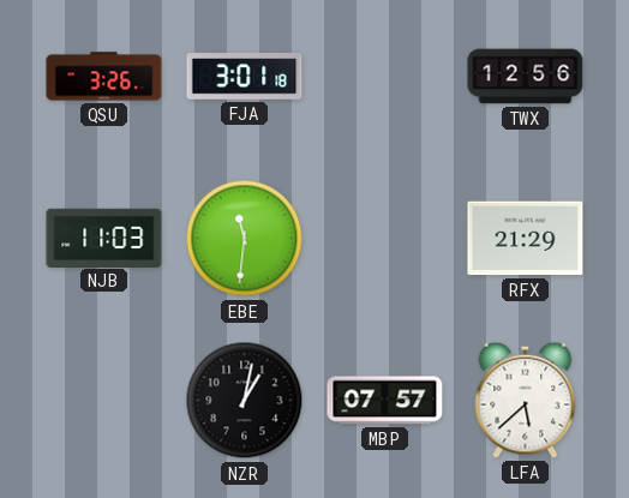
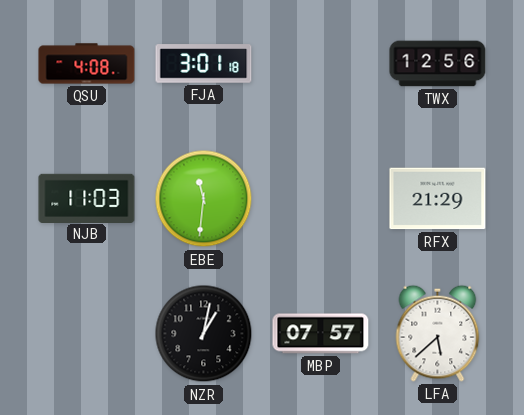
QSU: 3:26 -> 4:08 (87, 64)
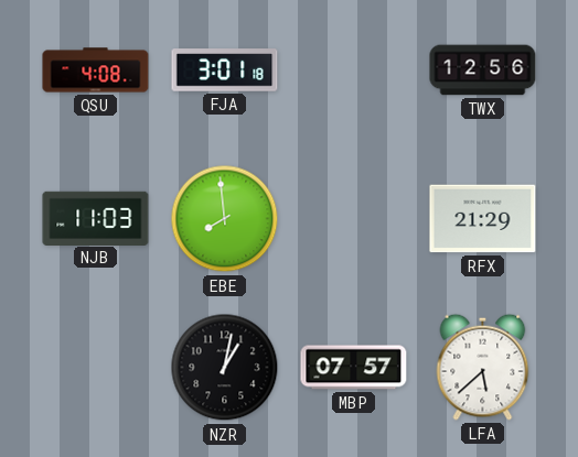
EBE: 11:31 -> 7:59 (225, 219)
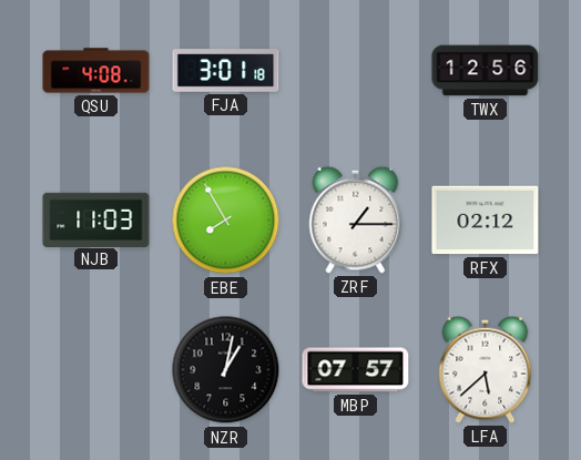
EBE: 7:59 -> 7:55 (226, 221)
ZRF: none -> 1:15 (356, 219)
RFX: 21:29 -> 02:12 (486, 221)
